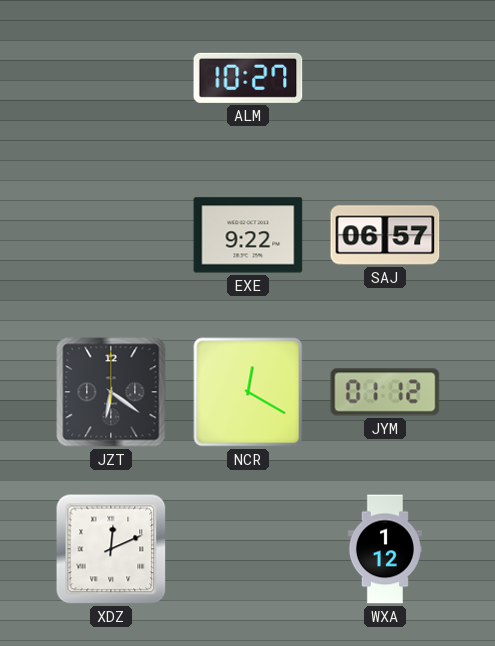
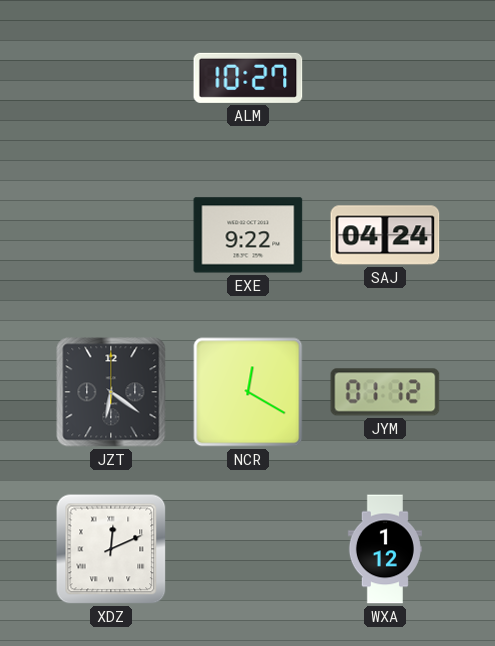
SAJ: 06:57 -> 04:24 (385, 235)
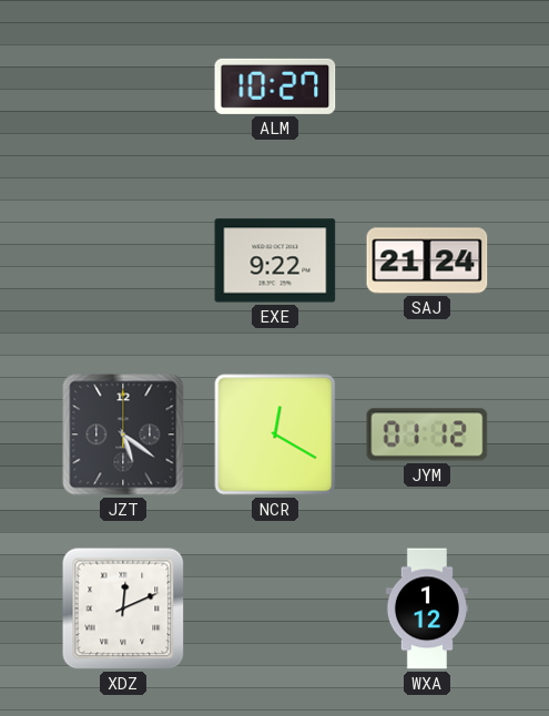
SAJ: 04:24 -> 21:24 (427, 260)
JZT: 6:21 -> 5:21 (123, 434)
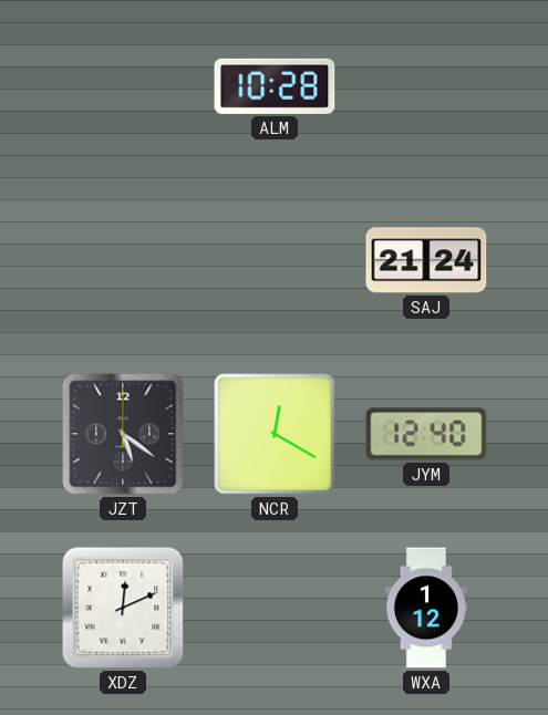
ALM: 10:27 -> 10:28 (275, 86)
EXE: 9:22 -> none (275, 260)
JYM: 01:12 -> 12:40 (426, 434)
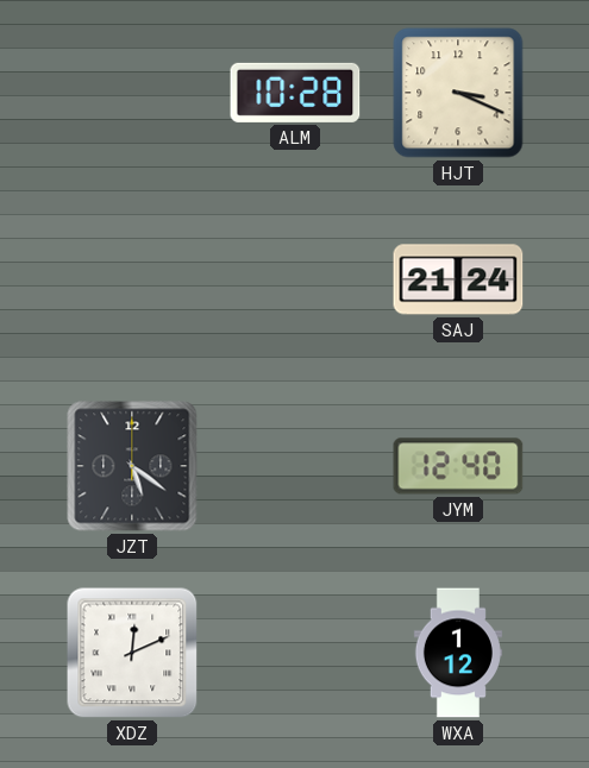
HJT: none -> 3:19 (458, 93)
NCR: 12:20 -> none (275, 434)
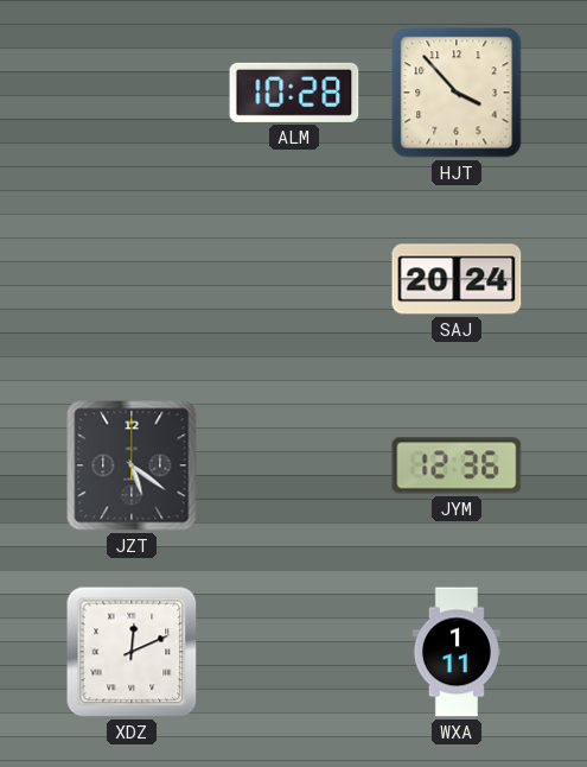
HJT: 3:19 -> 3:53 (457, 93)
SAJ: 21:24 -> 20:24 (457, 279)
JYM: 12:40 -> 12:36 (457, 465)
WXA: 1:12 -> 1:11 (457, 652)
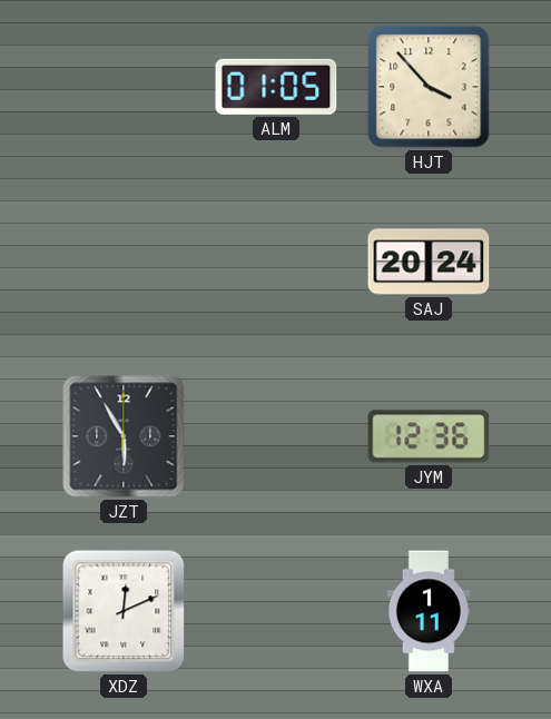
ALM: 10:28 -> 01:05 (276, 87)
JZT: 5:21 -> 5:55 (124, 436)
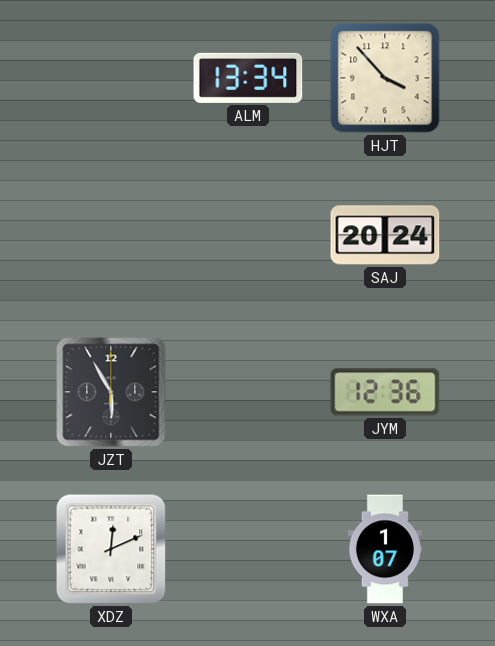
ALM: 01:05 -> 13:34 (248, 78)
WXA: 1:11 -> 1:07 (385, 549)
